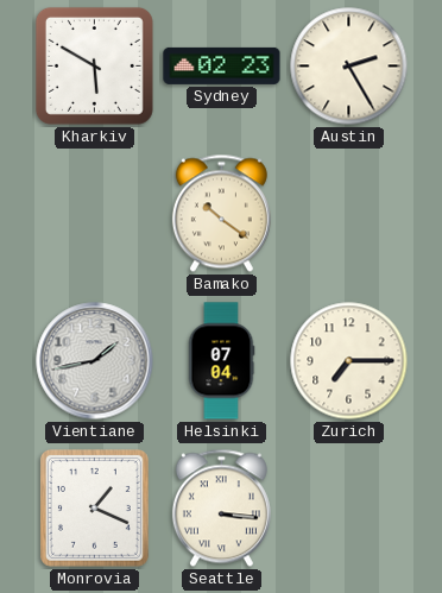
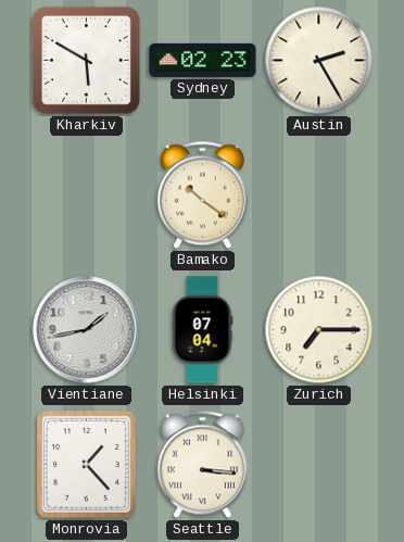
Monrovia: 1:19 -> 1:23 (86, 464)
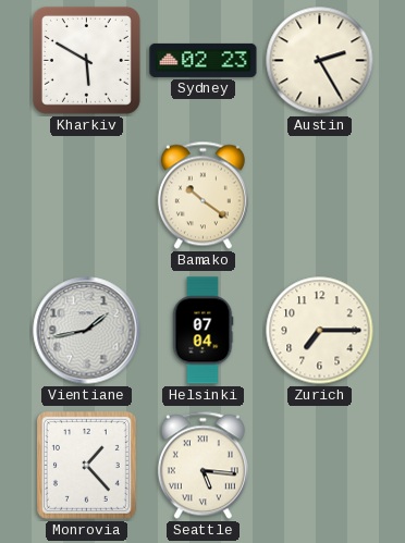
Seattle: 3:16 -> 5:16 (202, 466)
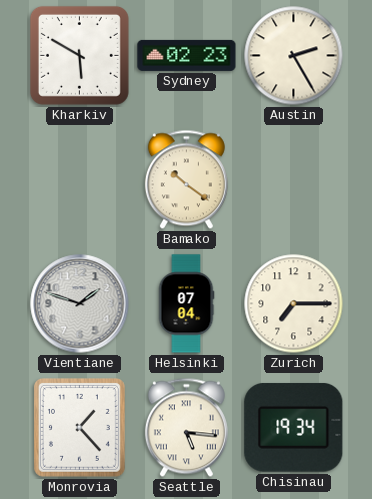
Vientiane: 1:43 -> 1:48 (80, 304)
Chisinau: none -> 19:34 (294, 427)
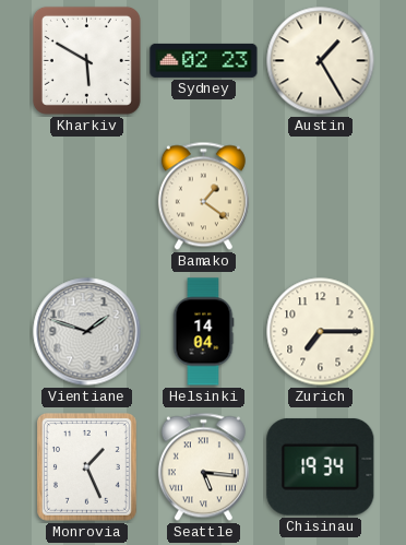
Austin: 2:25 -> 1:25 (321, 61)
Bamako: 10:21 -> 1:21 (203, 197)
Helsinki: 07:04 -> 14:04 (203, 332)
Monrovia: 1:23 -> 1:26 (86, 466)
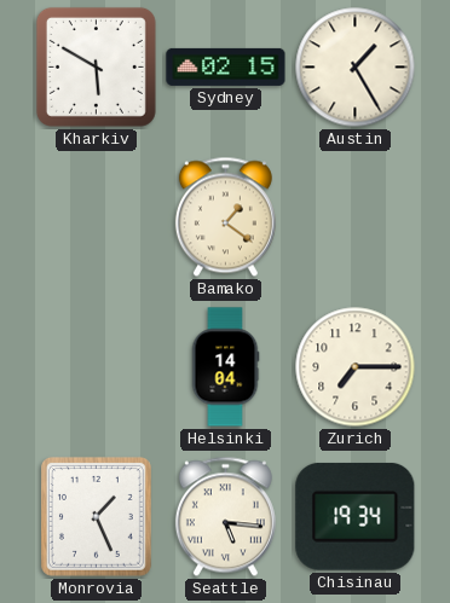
Sydney: 02:23 -> 02:15 (226, 66)
Vientiane: 1:48 -> none (87, 332)
